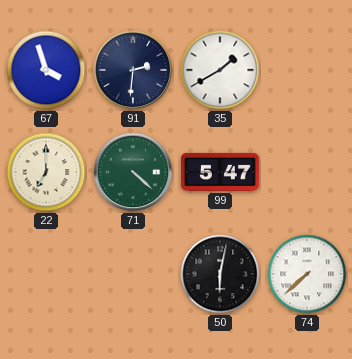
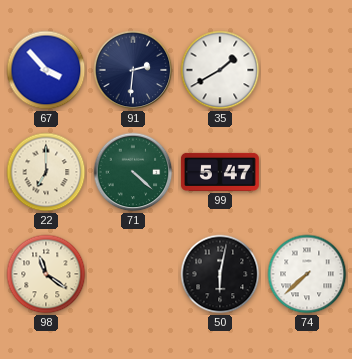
67: 3:57 -> 3:53 (46, 70)
98: none -> 11:21 (46, 274)
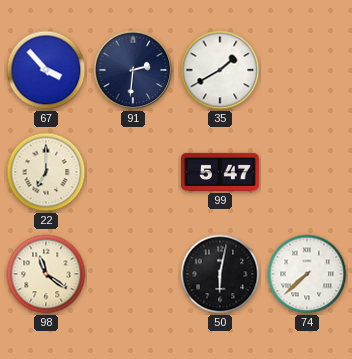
71: 4:22 -> none (133, 172)
